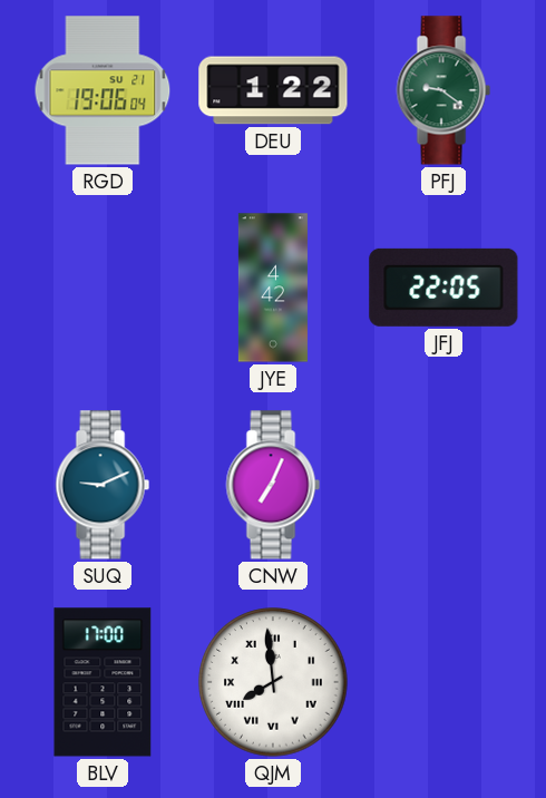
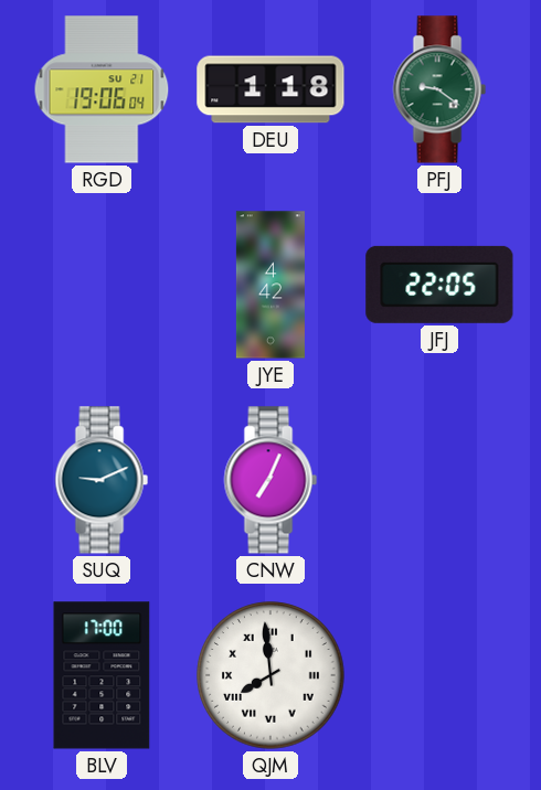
DEU: 1:22 -> 1:18 (270, 89)
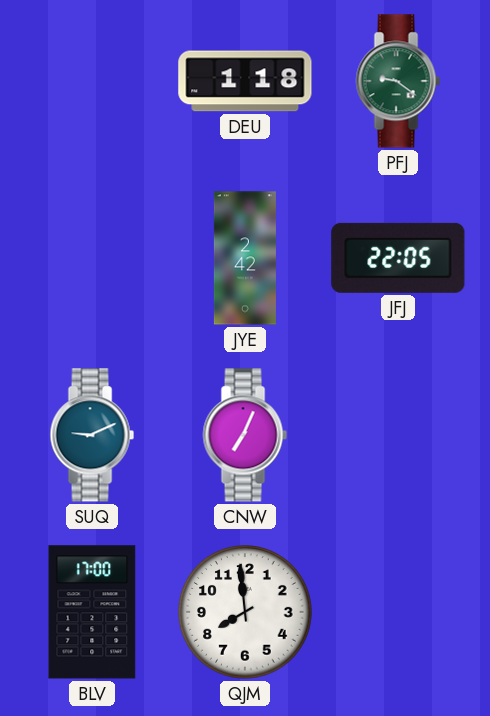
RGD: 19:06 -> none (102, 89)
JYE: 4:42 -> 2:42 (245, 258)
QJM numerals: Roman -> Arabic (245, 612)
